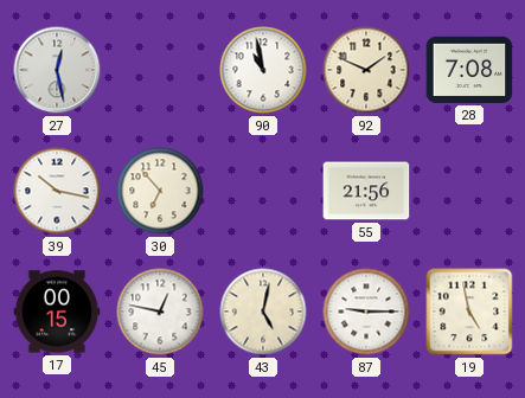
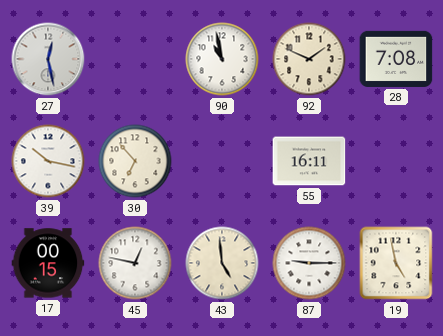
55: 21:56 -> 16:11 (309, 161)
43: 5:02 -> 4:59 (222, 263)
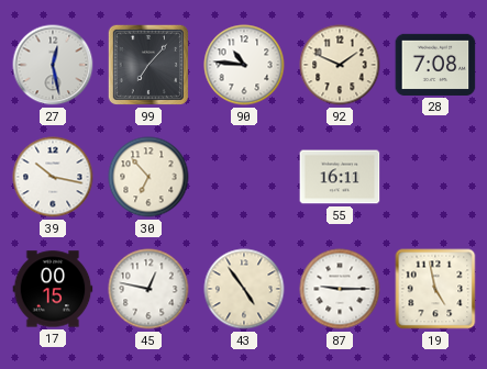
99: none -> 7:07 (148, 65)
90: 10:58 -> 10:46 (244, 65)
43: 4:59 -> 4:54 (244, 289)
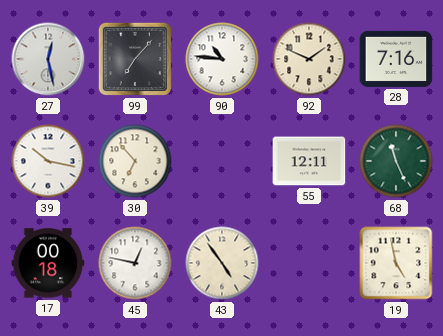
28: 7:08 -> 7:16 (396, 59)
55: 16:11 -> 12:11 (309, 161)
68: none -> 11:26 (396, 161)
17: 00:15 -> 00:18 (48, 263)
87: 9:15 -> none (340, 289)
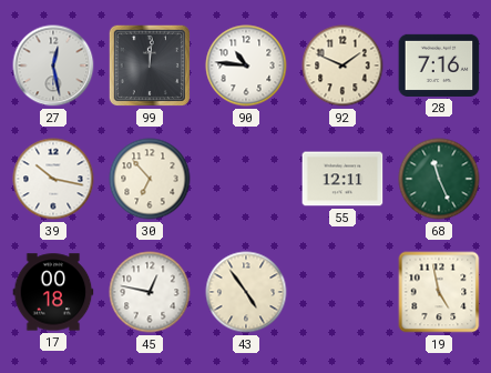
99: 7:07 -> 12:01 (150, 65)
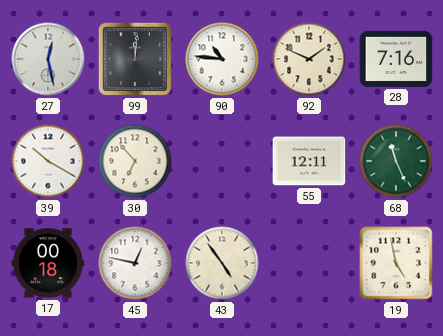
39: 10:17 -> 10:20 (48, 161)
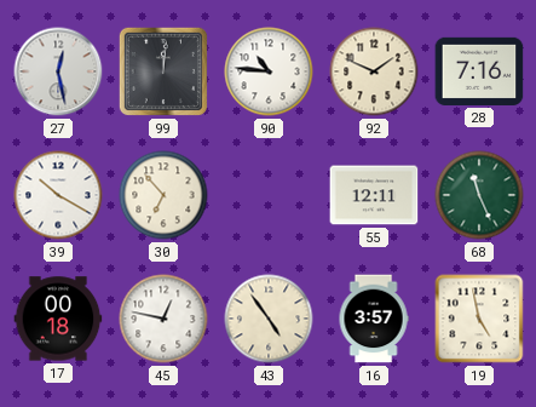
16: none -> 3:57 (374, 319)
